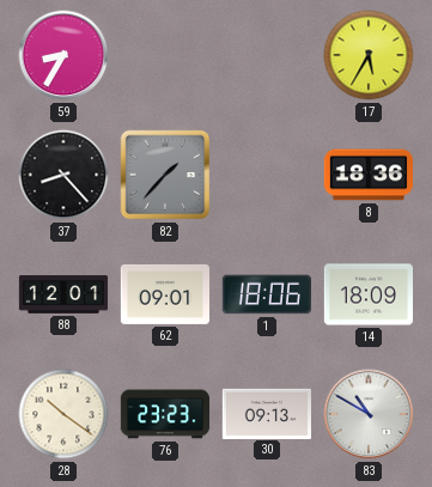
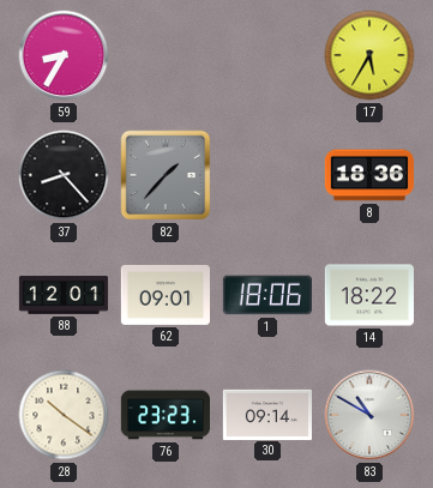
14: 18:09 -> 18:22 (368, 295)
30: 09:13 -> 09:14 (266, 414)
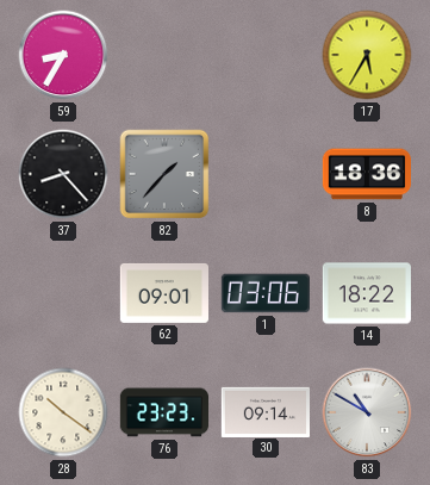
88: 12:01 -> none (64, 295)
1: 18:06 -> 03:06 (264, 293)
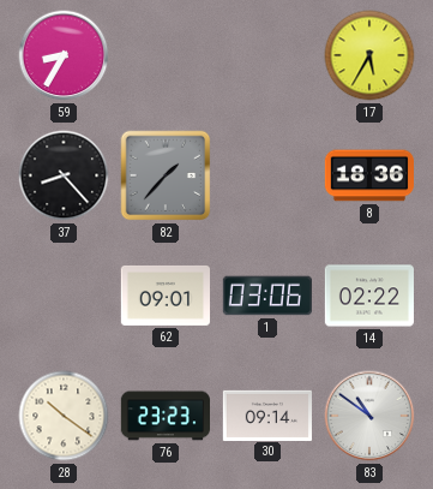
14: 18:22 -> 02:22 (368, 296)
83: 10:50 -> 10:51 (369, 416)
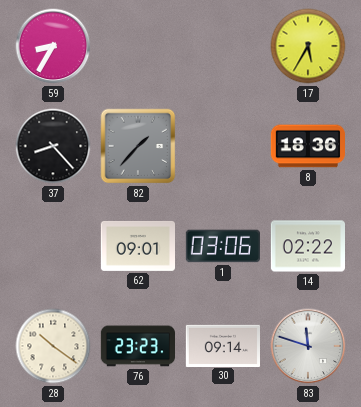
83: 10:51 -> 11:48 (308, 346)
